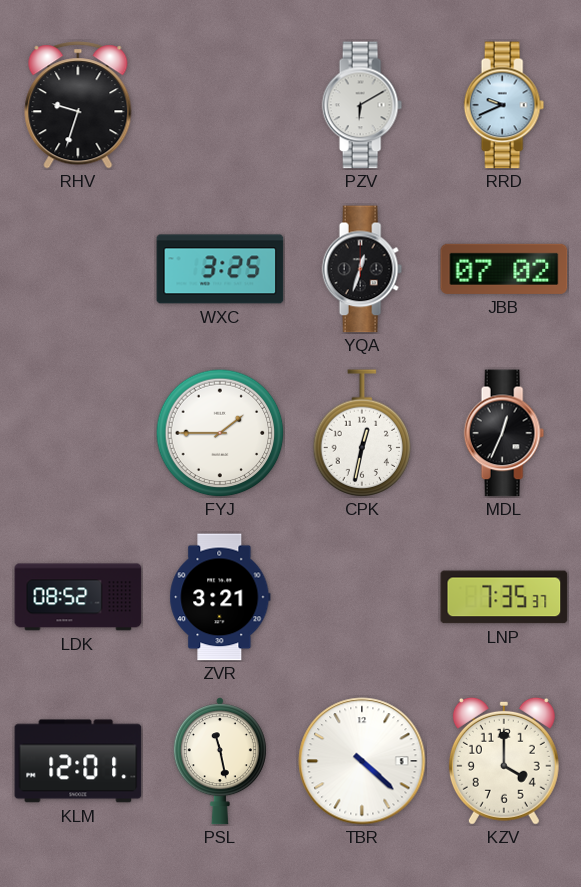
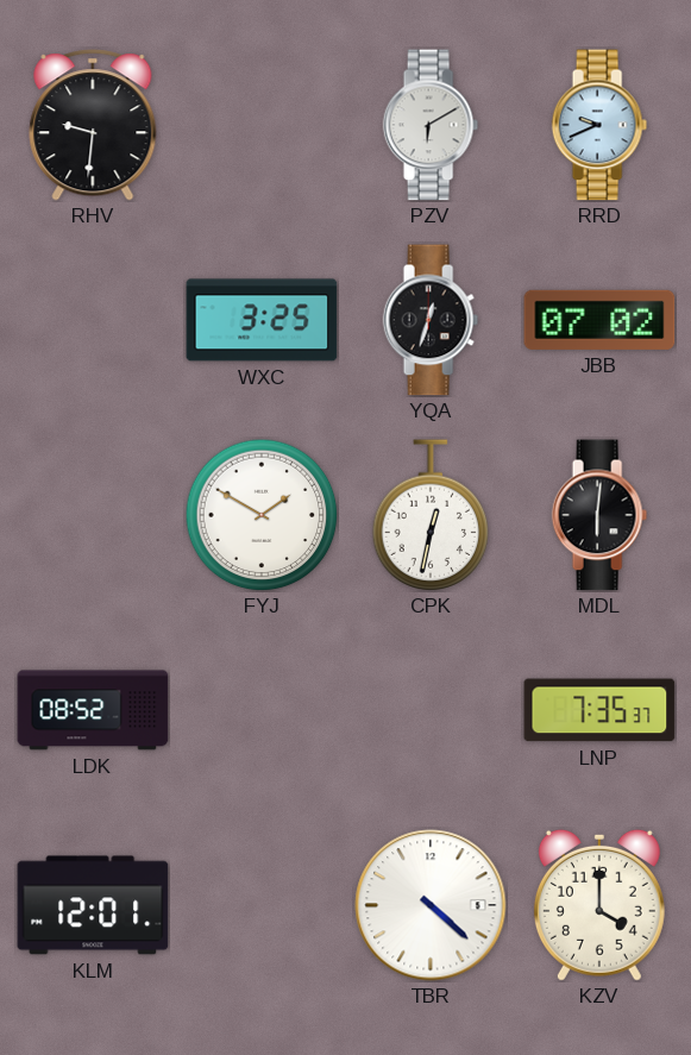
RHV: 9:33 -> 9:31 (93, 125)
FYJ: 1:45 -> 1:50 (262, 515)
MDL: 12:34 -> 6:01 (599, 515)
ZVR: 3:21 -> none (220, 597)
PSL: 11:28 -> none (220, 761)
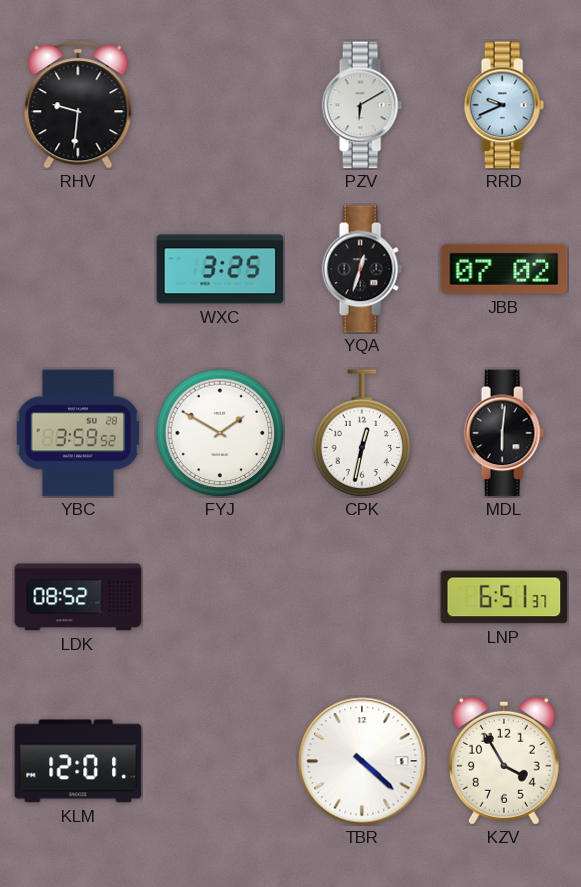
YBC: none -> 3:59 (78, 433)
LNP: 7:35 -> 6:51 (504, 597)
KZV: 4:00 -> 3:55 (504, 761)
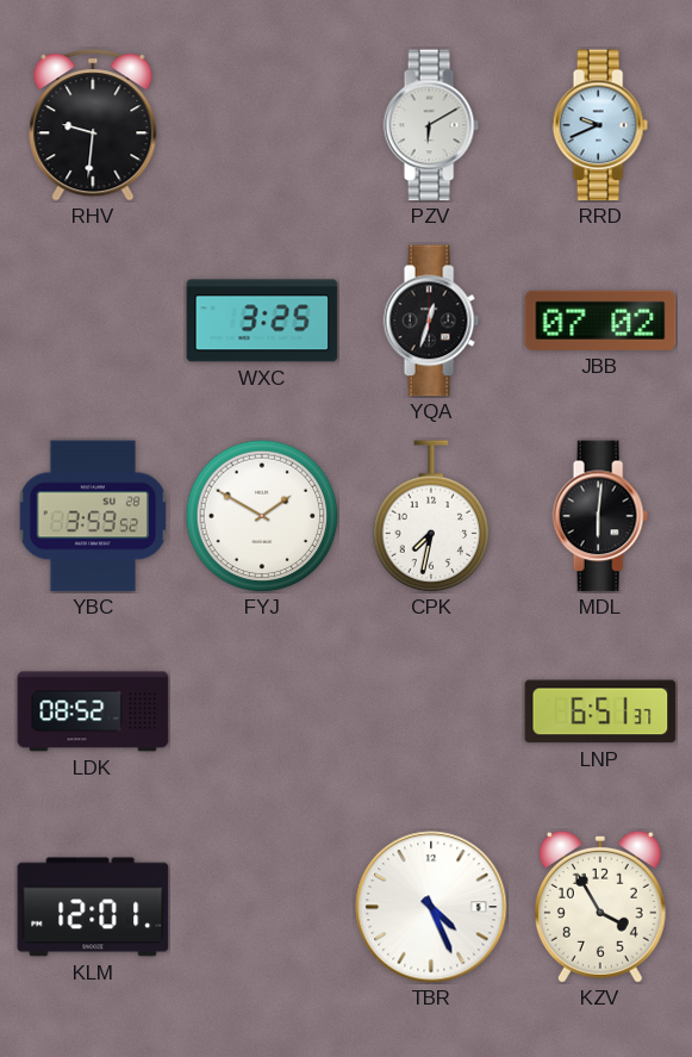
CPK: 12:32 -> 7:32 (431, 516)
TBR: 4:22 -> 4:26 (431, 907)
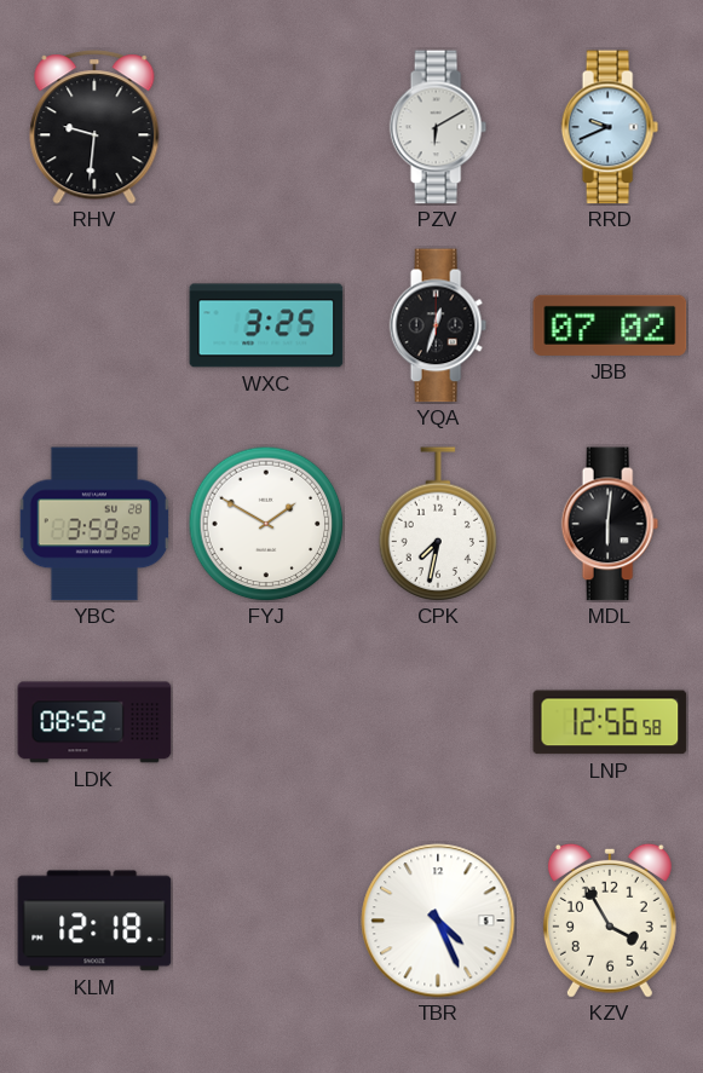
LNP: 6:51 -> 12:56 (610, 722)
KLM: 12:01 -> 12:18 (94, 921)
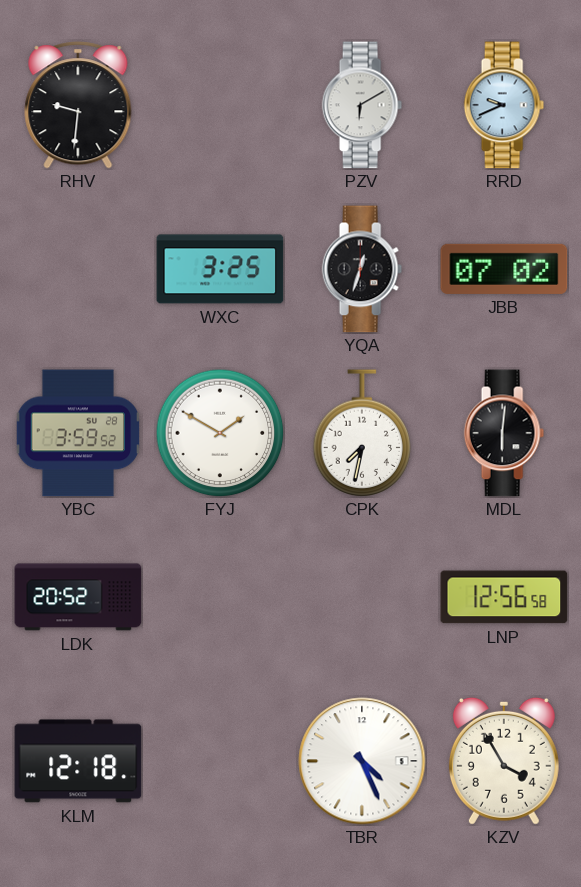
LDK: 08:52 -> 20:52 (78, 597)
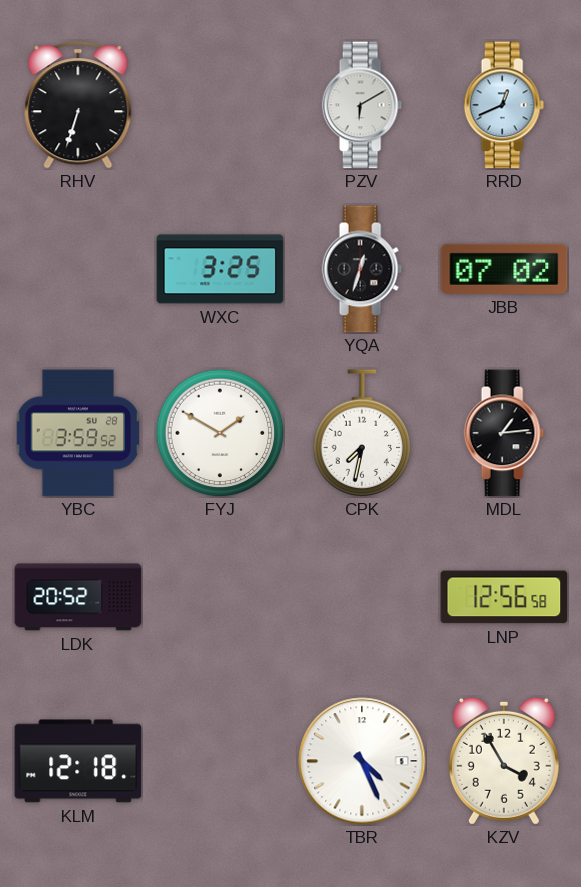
RHV: 9:31 -> 6:33 (78, 105)
RRD: 9:41 -> 12:41 (504, 105)
MDL: 6:01 -> 1:14 (504, 433)
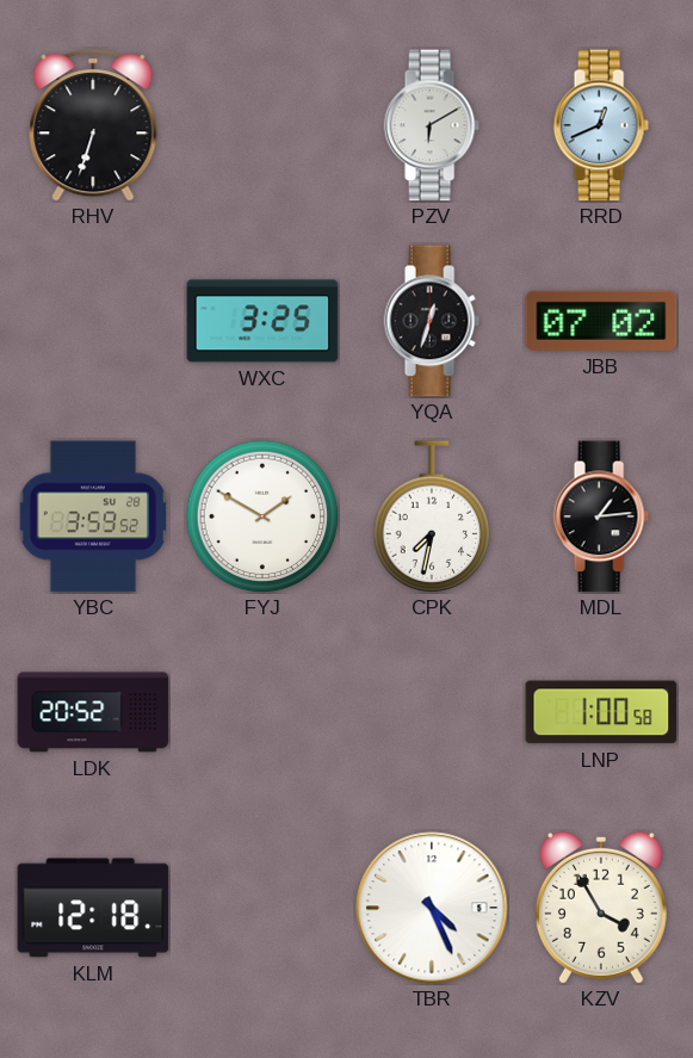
LNP: 12:56 -> 1:00 (601, 712)
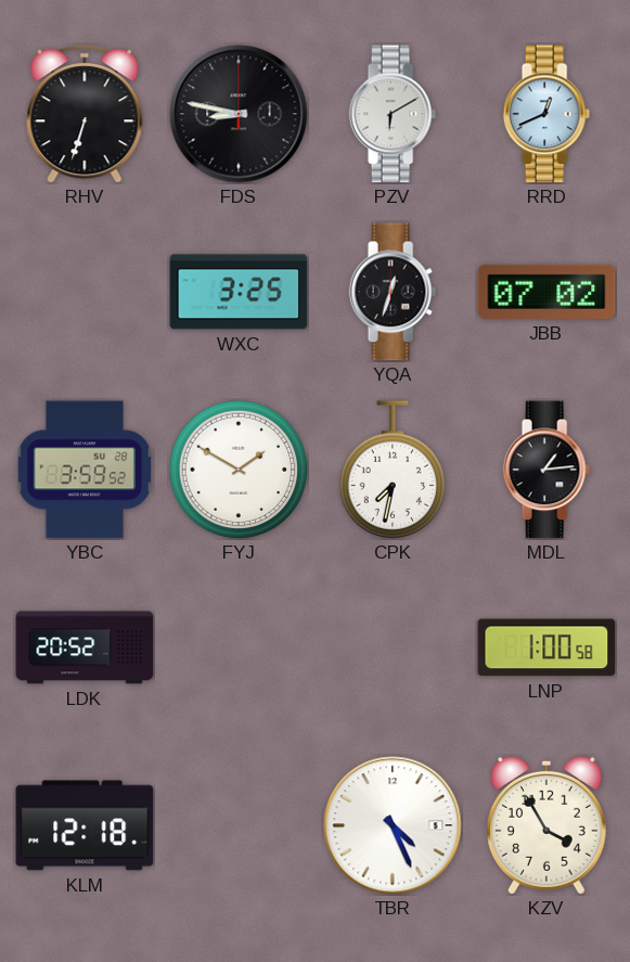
FDS: none -> 8:47 (239, 114)
